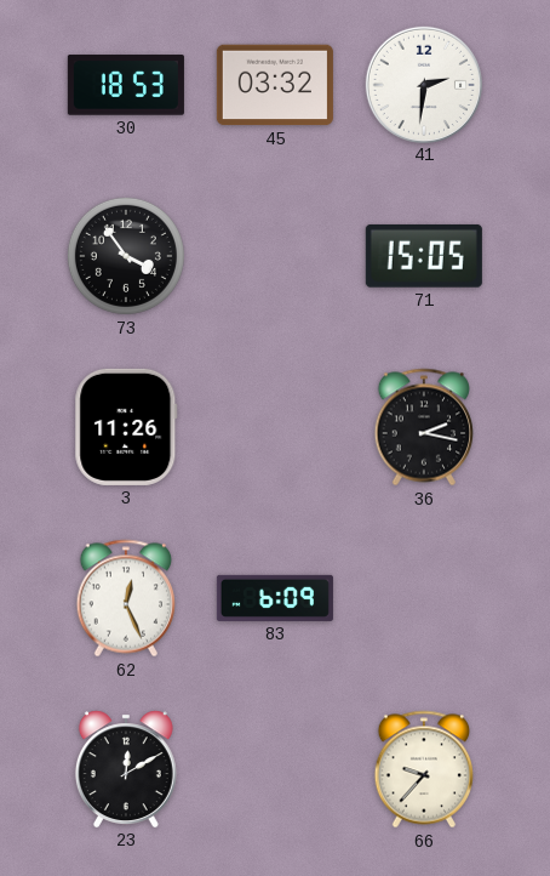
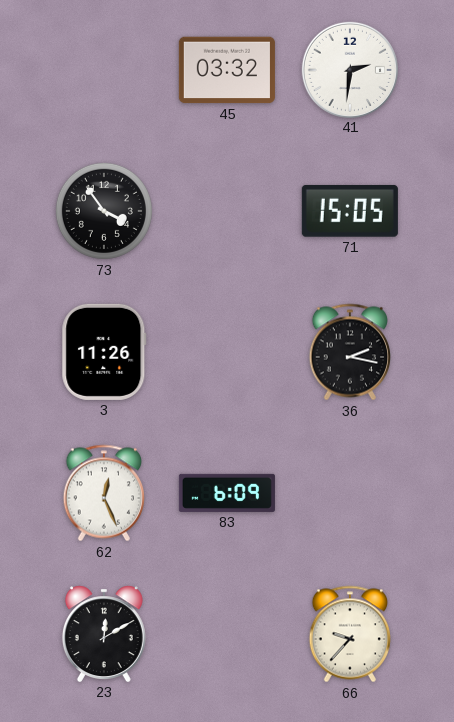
30: 18:53 -> none (126, 85)
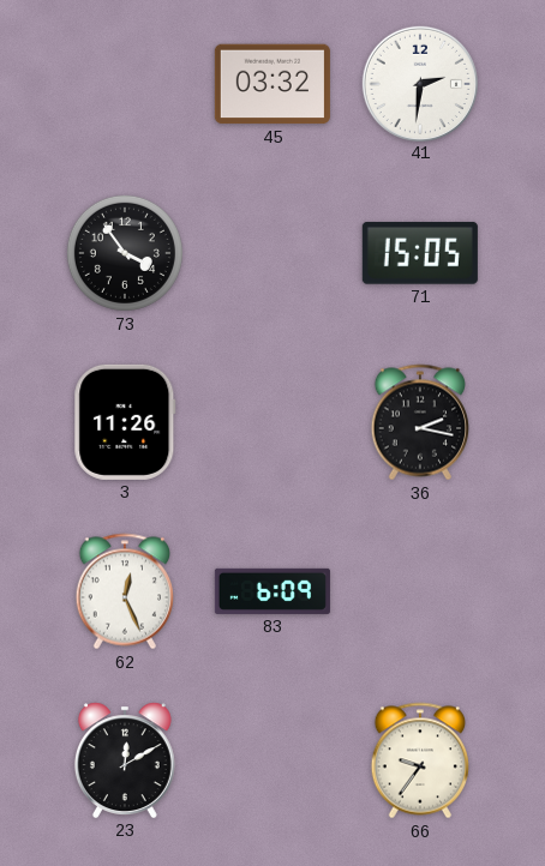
66: 9:37 -> 9:36 (419, 760)
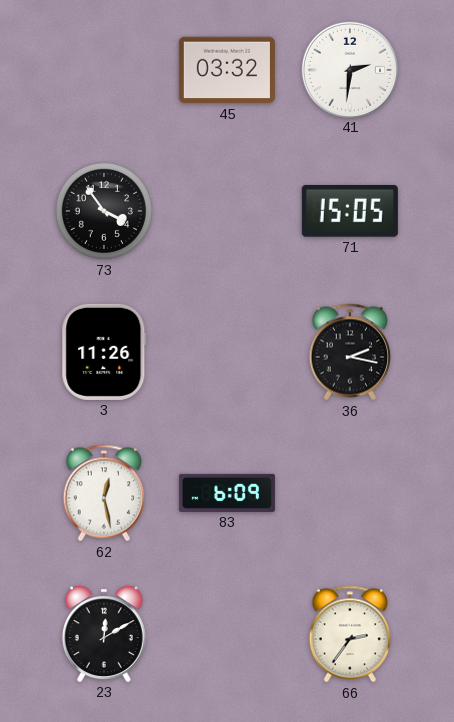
62: 12:26 -> 12:28 (103, 493)
66: 9:36 -> 2:36 (349, 634)
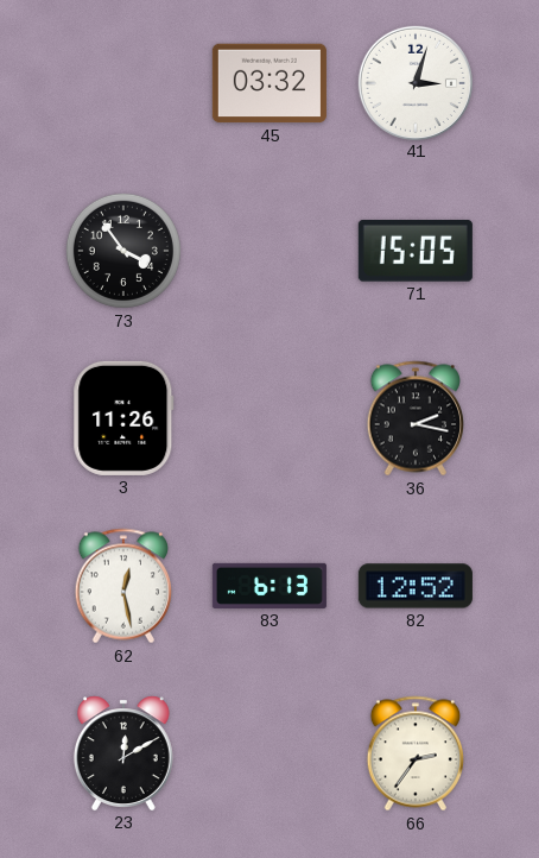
41: 2:31 -> 3:03 (414, 82)
83: 6:09 -> 6:13 (269, 586)
82: none -> 12:52 (416, 586)
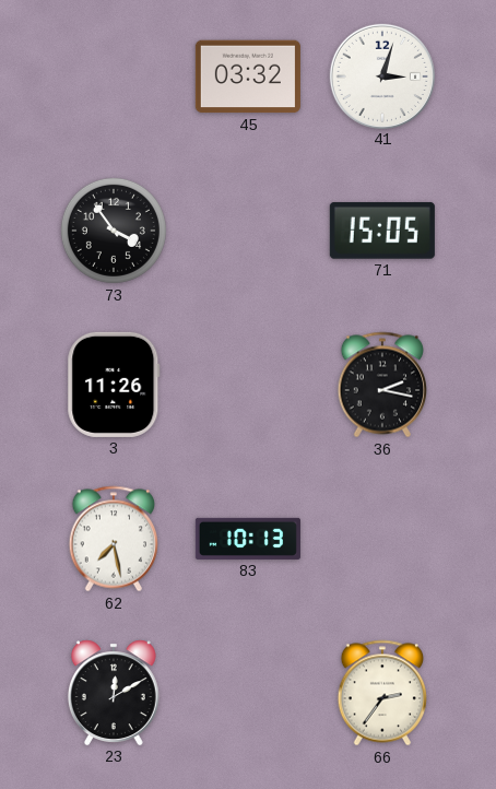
62: 12:28 -> 7:28 (113, 539)
83: 6:13 -> 10:13 (248, 539)
82: 12:52 -> none (416, 586)
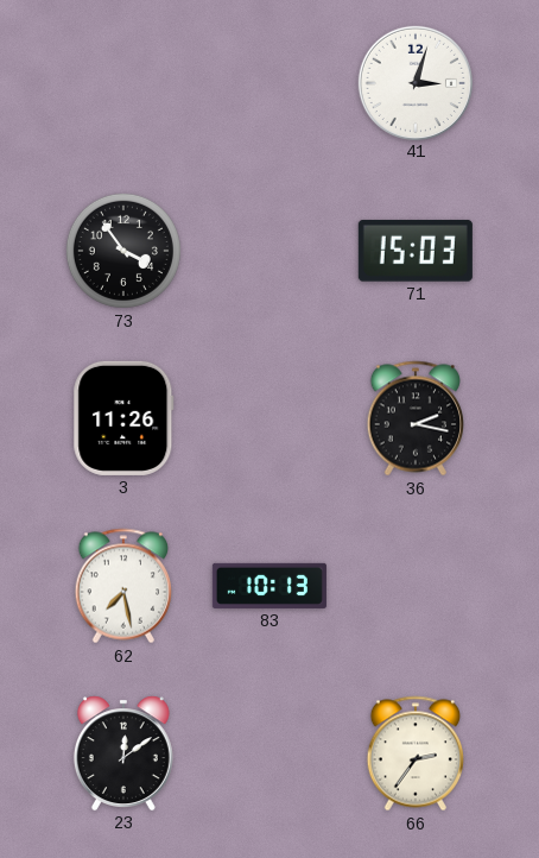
45: 03:32 -> none (248, 76)
71: 15:05 -> 15:03 (416, 251)
23: 12:10 -> 12:09 (123, 753)
